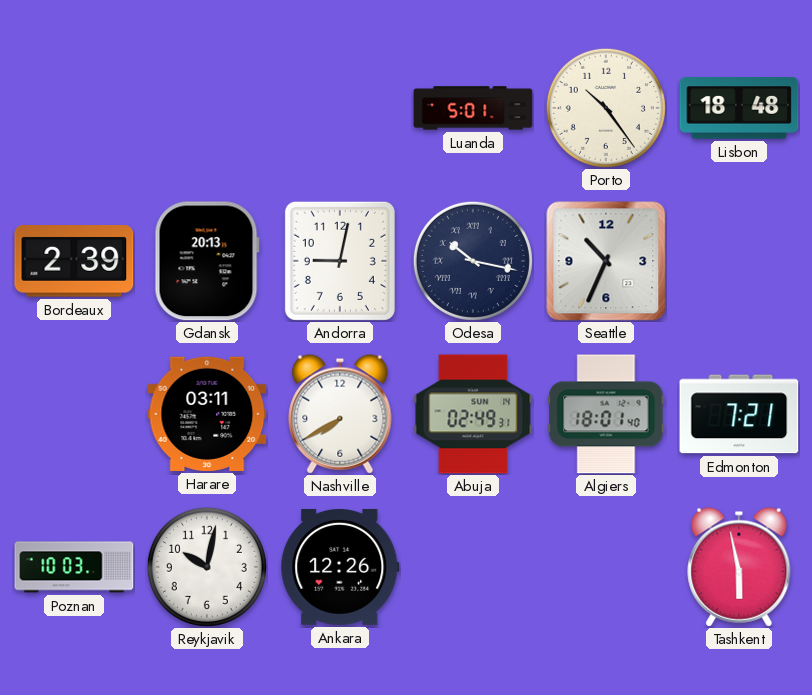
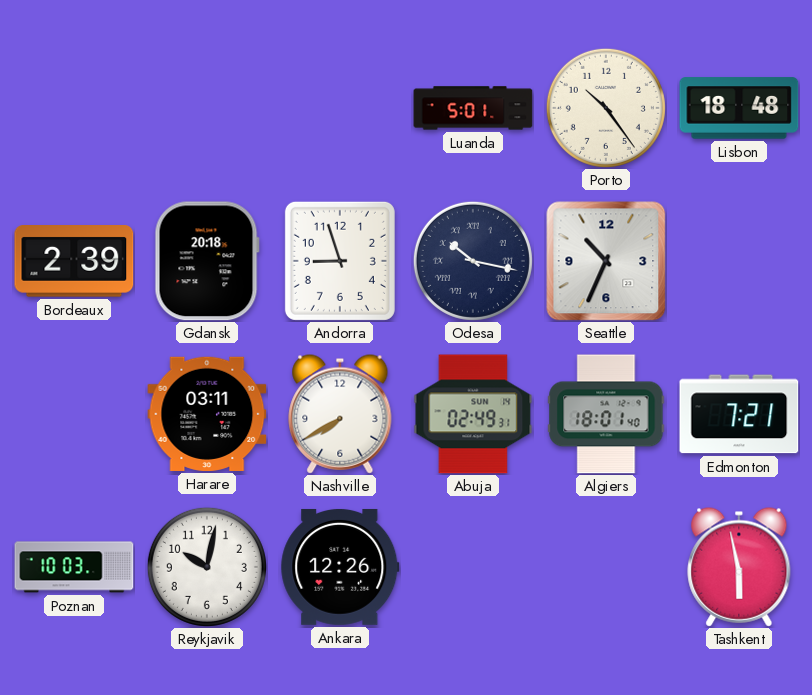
Gdansk: 20:13 -> 20:18 (207, 261)
Andorra: 9:02 -> 8:57 (340, 261)
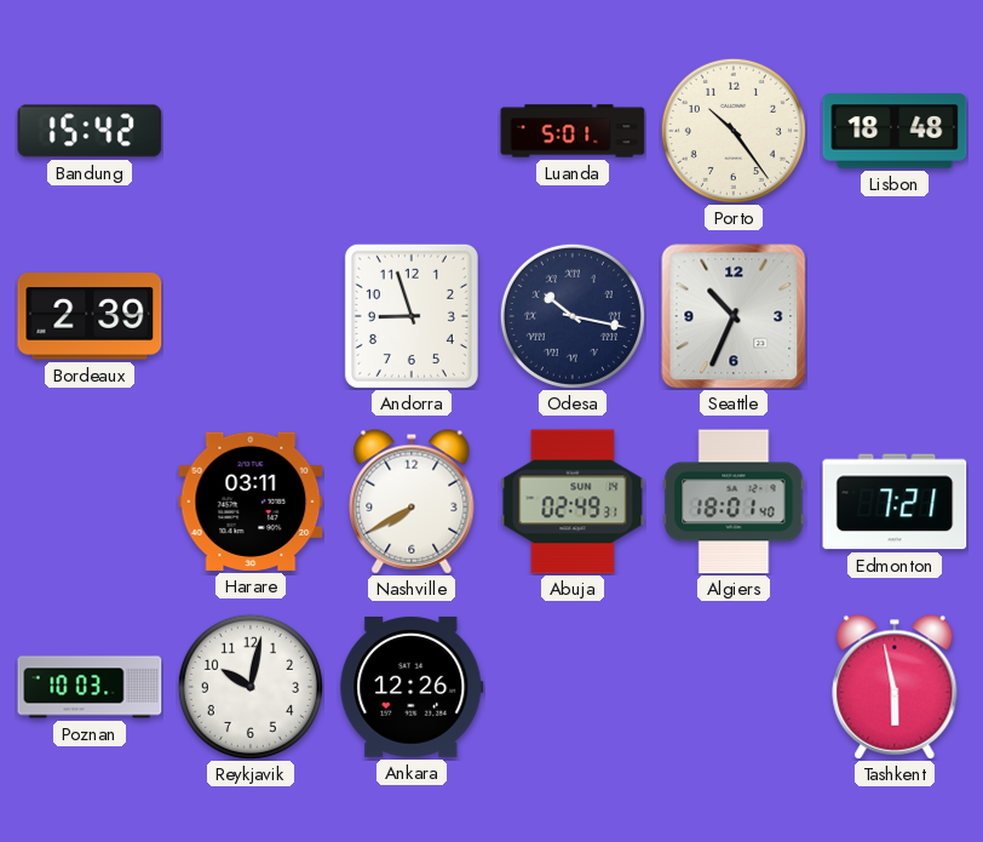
Bandung: none -> 15:42 (90, 131)
Gdansk: 20:18 -> none (207, 261)
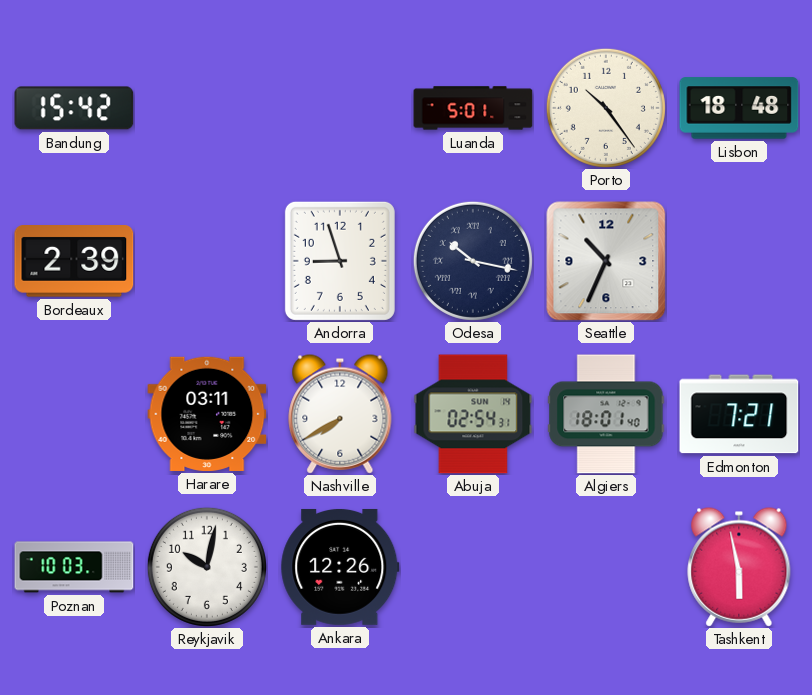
Abuja: 02:49 -> 02:54 (473, 414)
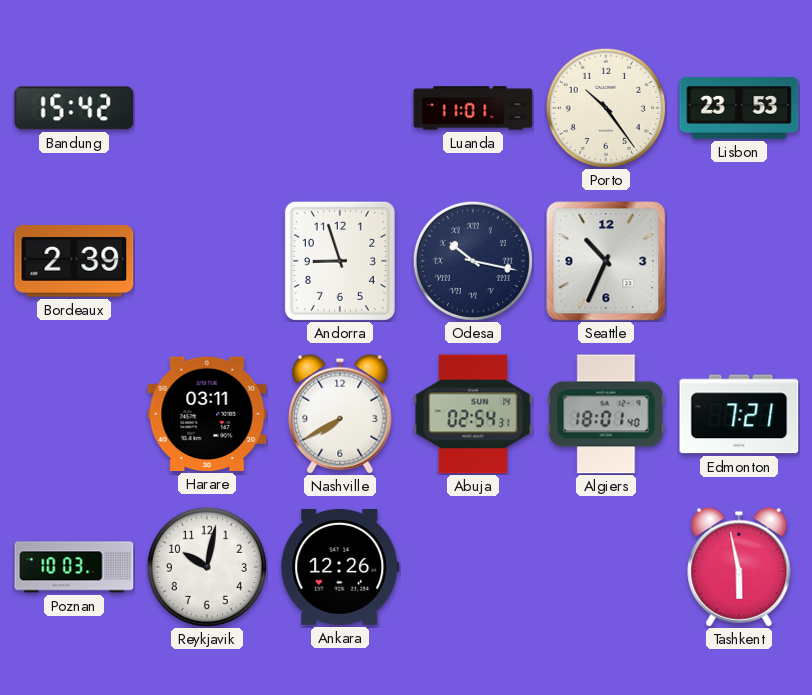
Luanda: 5:01 -> 11:01 (473, 108)
Lisbon: 18:48 -> 23:53 (739, 108)
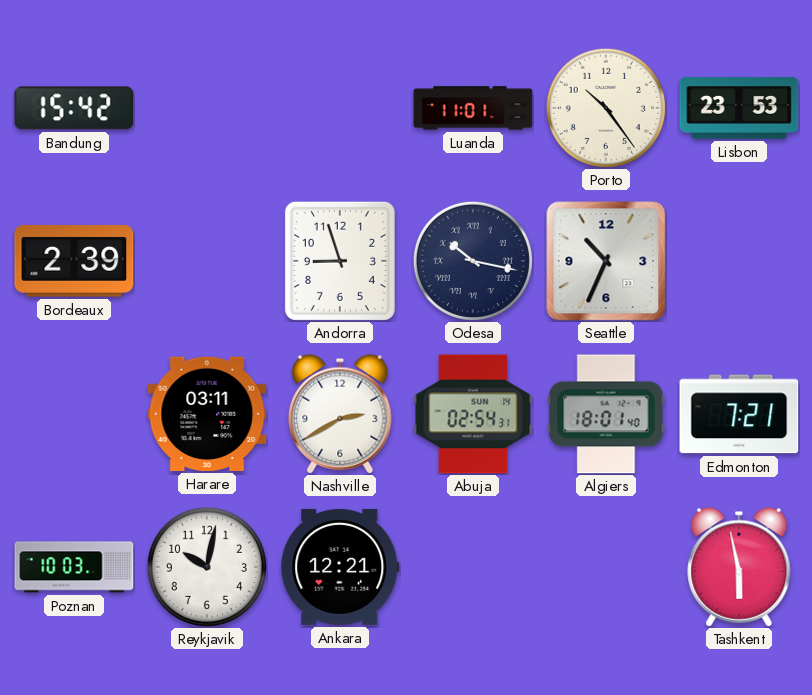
Nashville: 7:40 -> 2:40 (340, 414)
Ankara: 12:26 -> 12:21 (340, 567)
